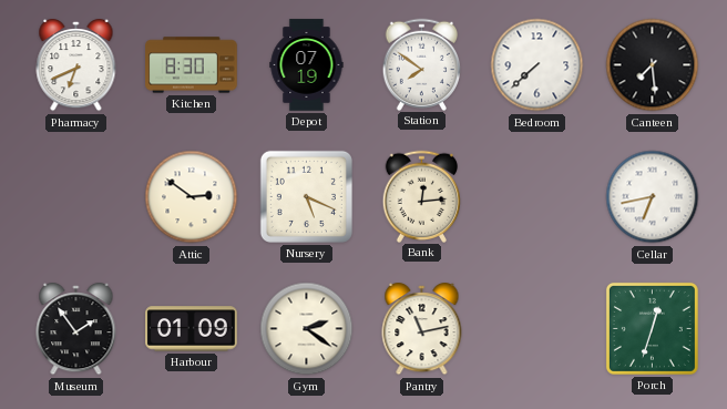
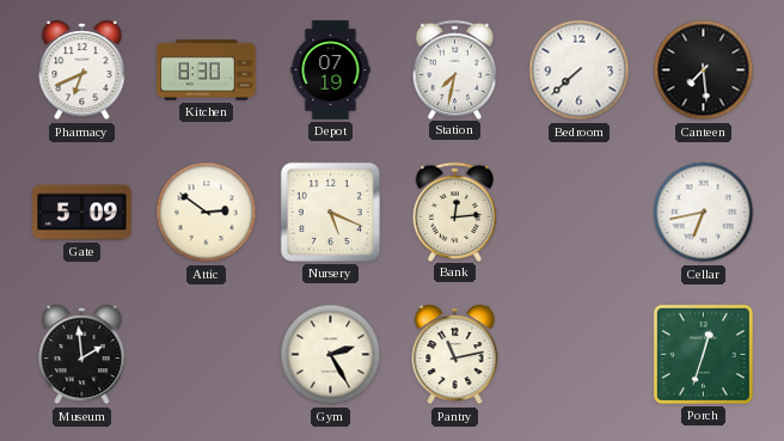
Station: 7:51 -> 7:32 (455, 69)
Gate: none -> 5:09 (82, 213)
Museum: 1:54 -> 1:59 (82, 356)
Harbour: 01:09 -> none (192, 329)
Gym: 2:21 -> 2:25 (331, 355)
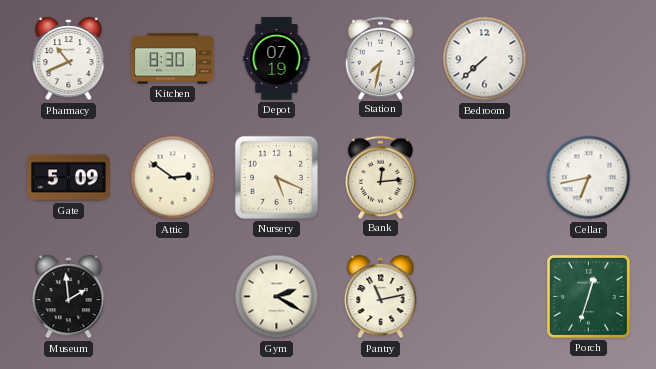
Pharmacy: 6:41 -> 10:41 (69, 60)
Canteen: 7:29 -> none (704, 71)
Gym: 2:25 -> 2:20 (277, 297)
